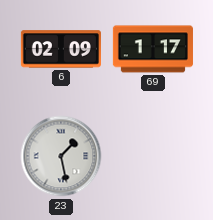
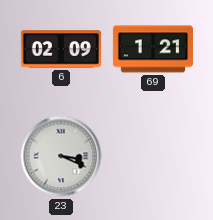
69: 1:17 -> 1:21 (153, 49)
23: 1:28 -> 3:19 (61, 156)
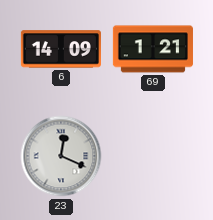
6: 02:09 -> 14:09 (61, 49)
23: 3:19 -> 12:19 (61, 156)
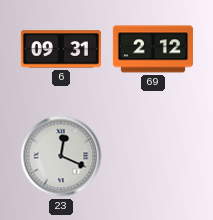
6: 14:09 -> 09:31 (61, 49)
69: 1:21 -> 2:12 (153, 49)
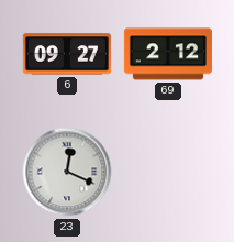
6: 09:31 -> 09:27 (67, 54)
